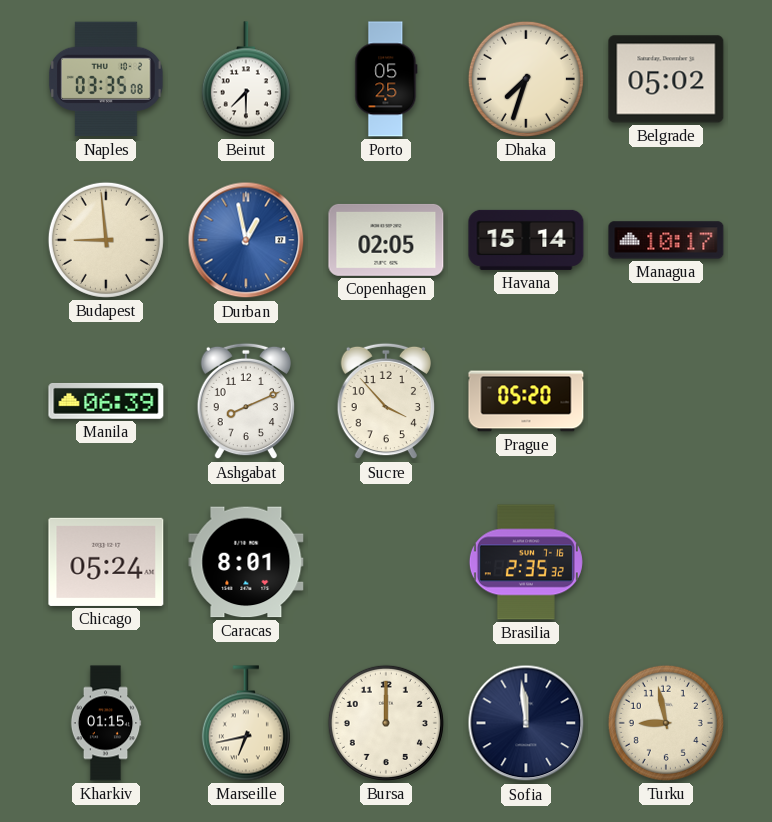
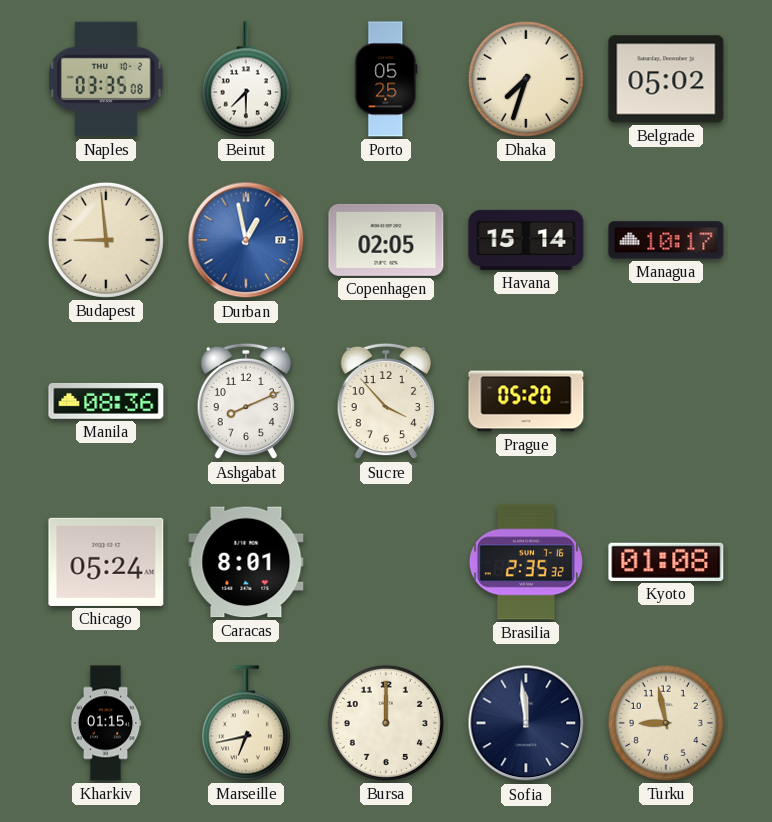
Manila: 06:39 -> 08:36 (106, 401)
Kyoto: none -> 01:08 (666, 562)
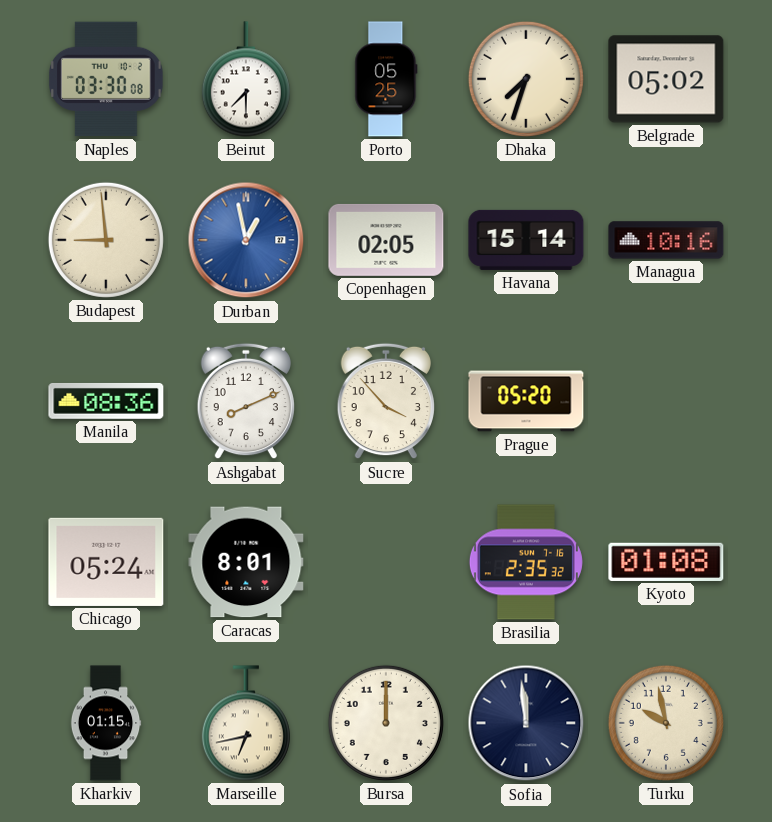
Naples: 03:35 -> 03:30 (106, 79)
Managua: 10:17 -> 10:16 (666, 240)
Turku: 8:58 -> 9:58 (666, 723)
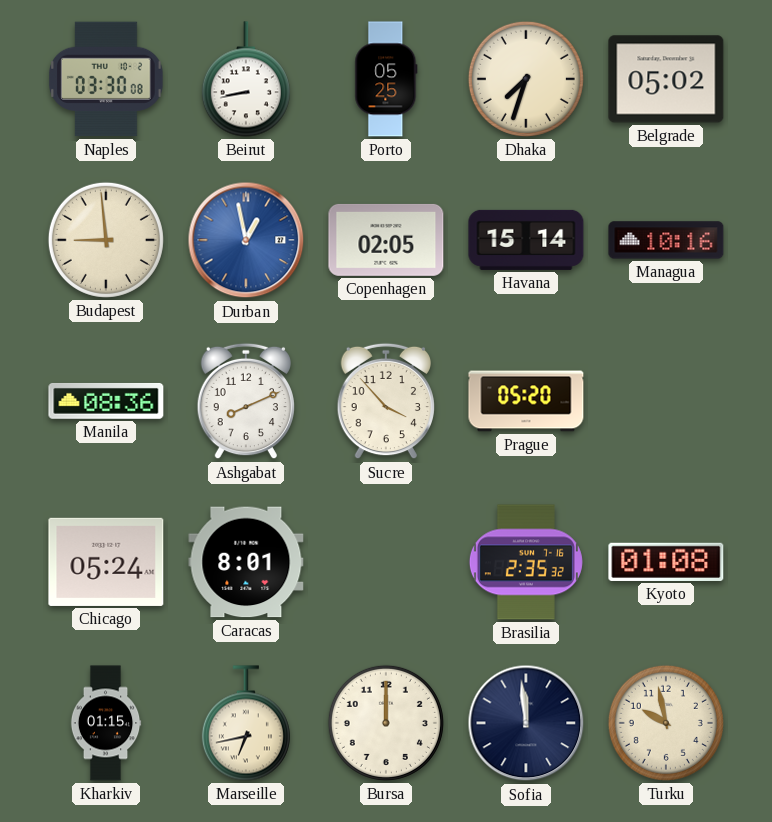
Beirut: 7:30 -> 8:43 (246, 79)
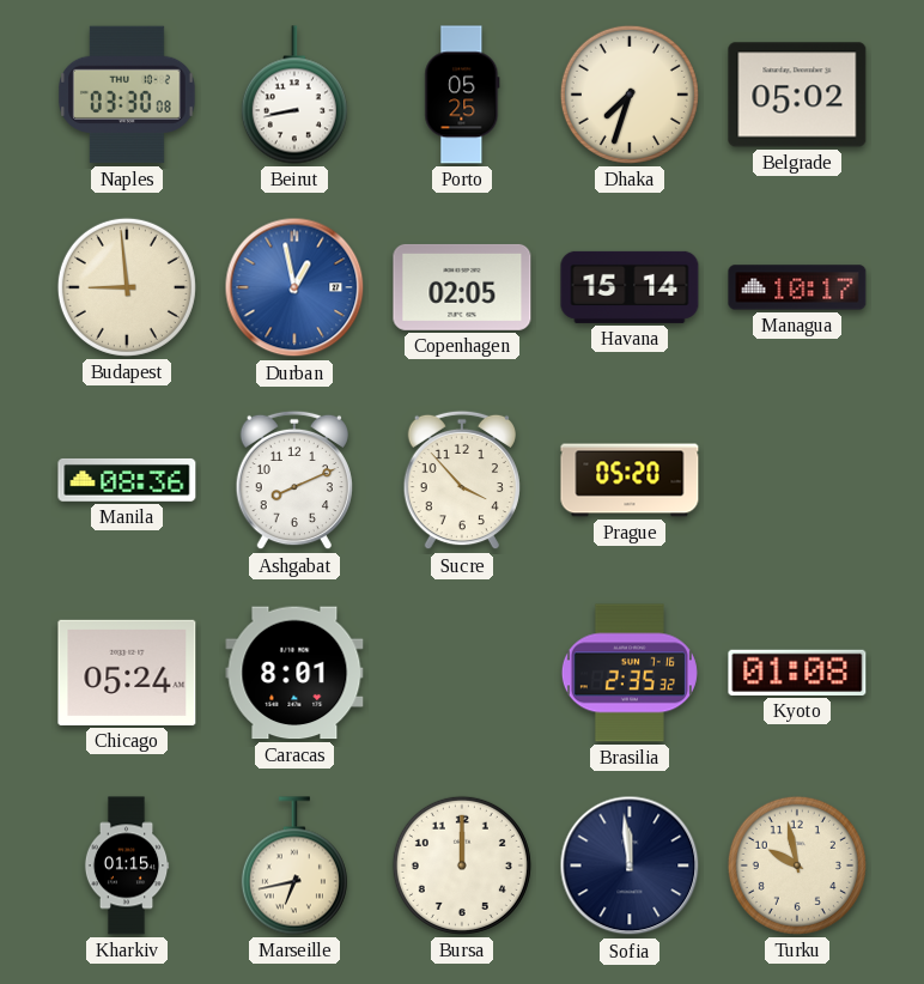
Managua: 10:16 -> 10:17 (797, 287)
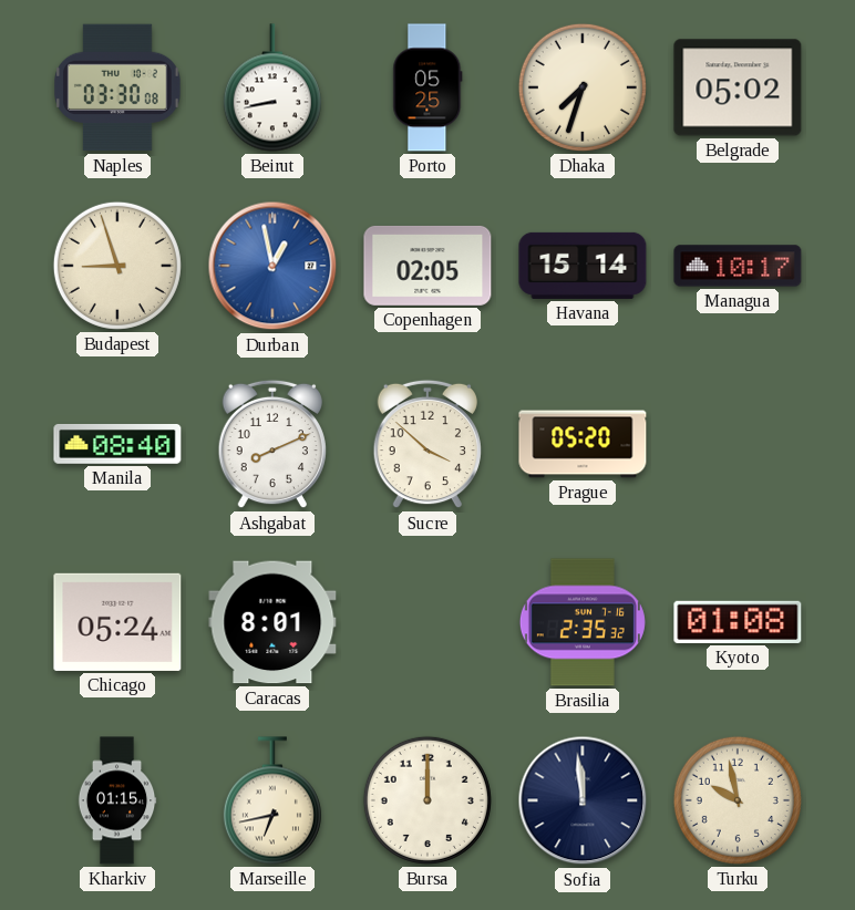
Budapest: 8:59 -> 8:57 (117, 266)
Manila: 08:36 -> 08:40 (117, 444)
Sucre: 3:53 -> 3:52 (427, 444)
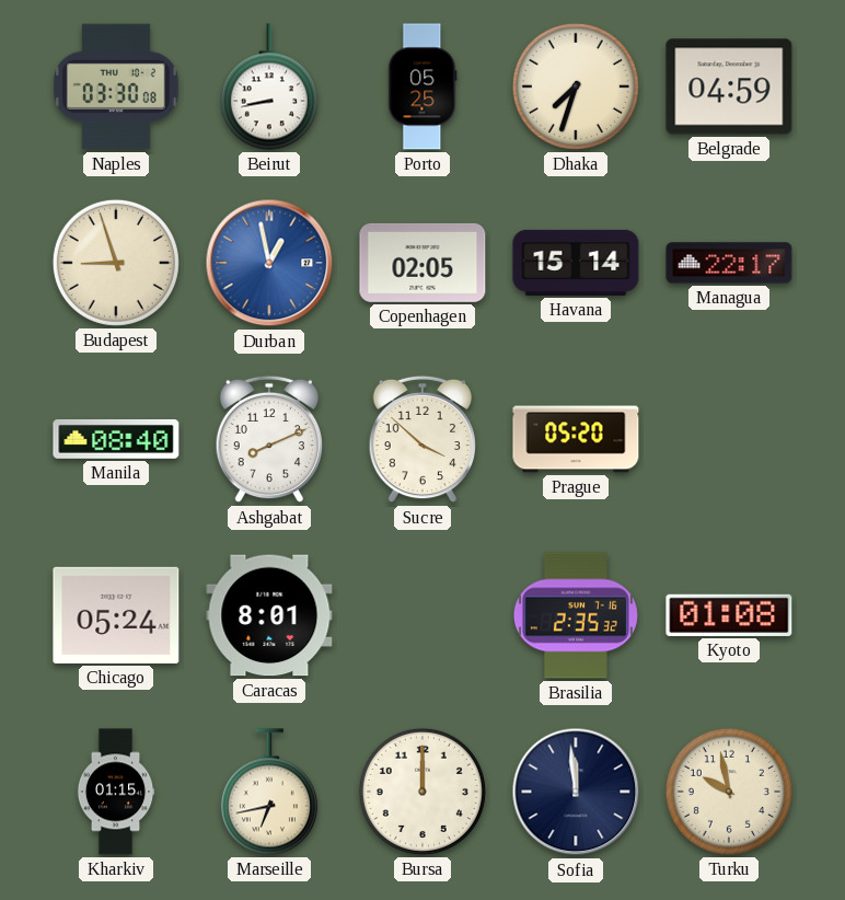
Belgrade: 05:02 -> 04:59 (729, 86)
Managua: 10:17 -> 22:17 (729, 263)
